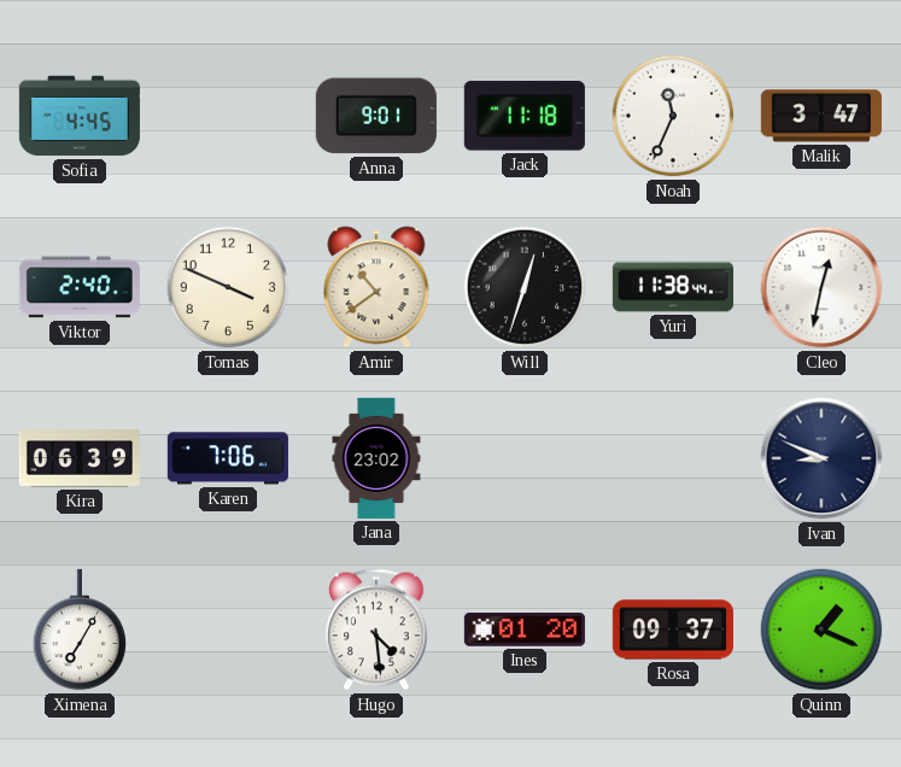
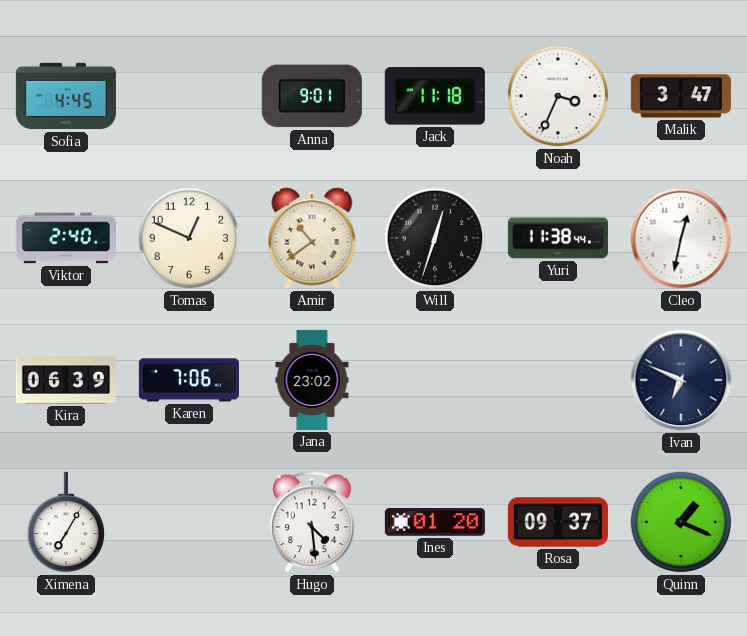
Noah: 11:34 -> 3:34 (558, 96)
Tomas: 3:49 -> 12:49 (189, 238)
Ivan: 8:49 -> 6:49 (681, 380)
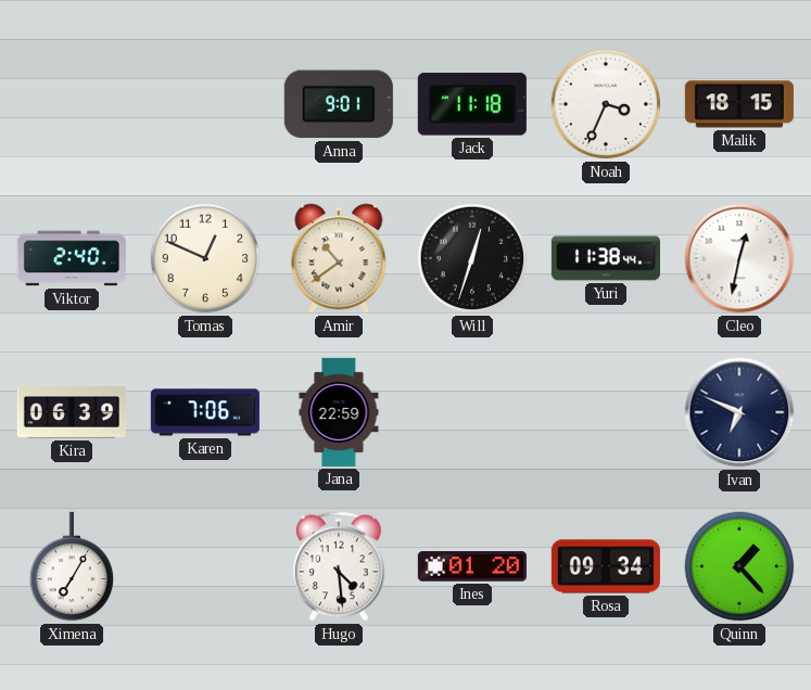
Sofia: 4:45 -> none (66, 96)
Malik: 3:47 -> 18:15 (739, 104)
Jana: 23:02 -> 22:59 (339, 412)
Rosa: 09:37 -> 09:34 (606, 566)
Quinn: 1:19 -> 1:23 (739, 566)
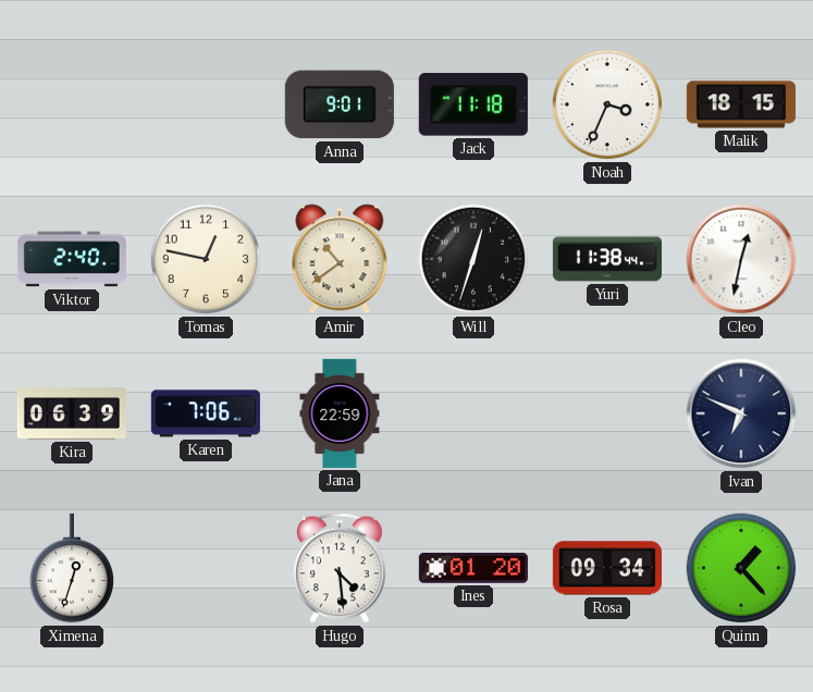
Tomas: 12:49 -> 12:47 (206, 259)
Ximena: 7:05 -> 12:33 (72, 568)
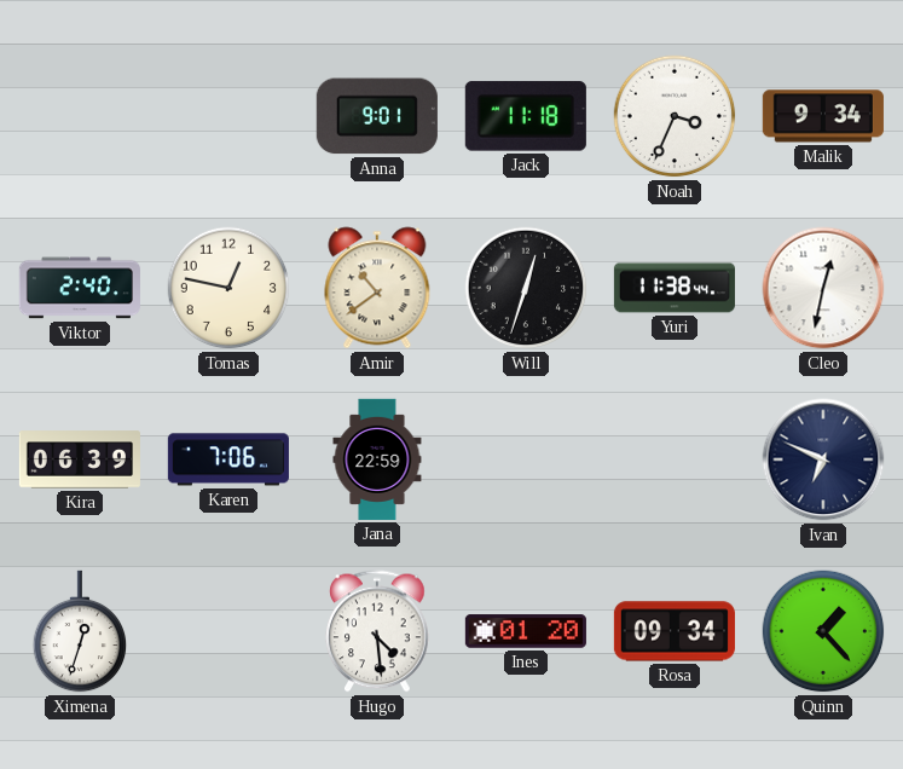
Malik: 18:15 -> 9:34 (823, 116)
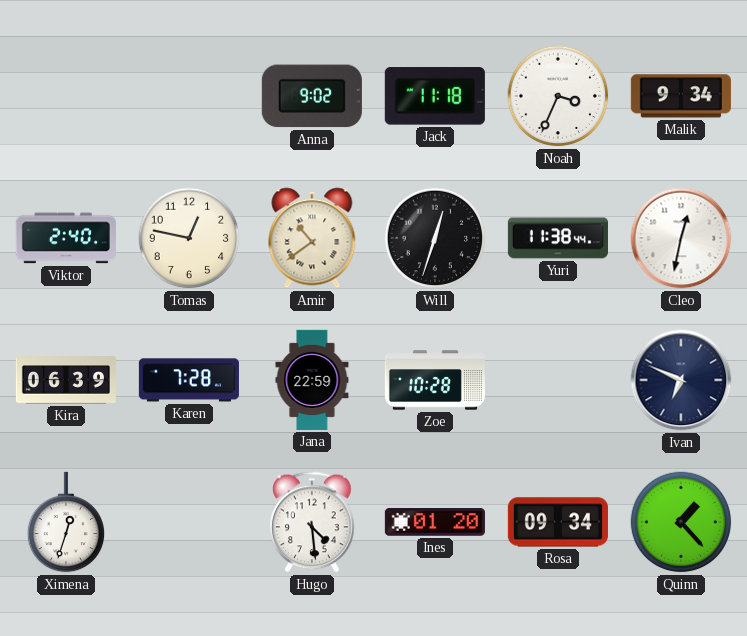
Anna: 9:01 -> 9:02 (312, 96)
Karen: 7:06 -> 7:28 (189, 380)
Zoe: none -> 10:28 (435, 380)
